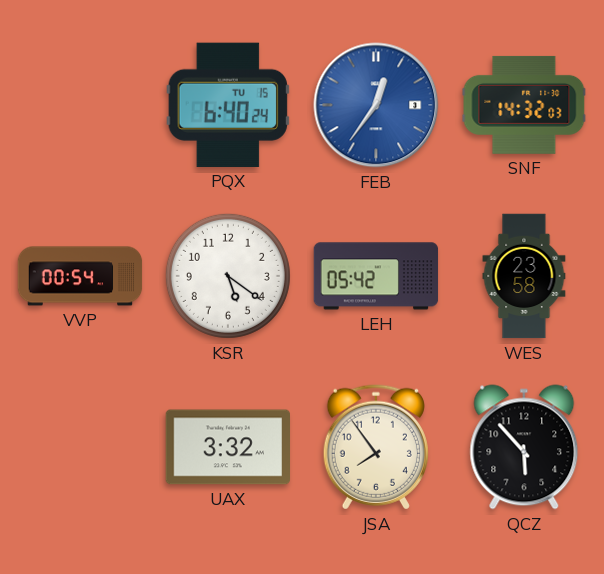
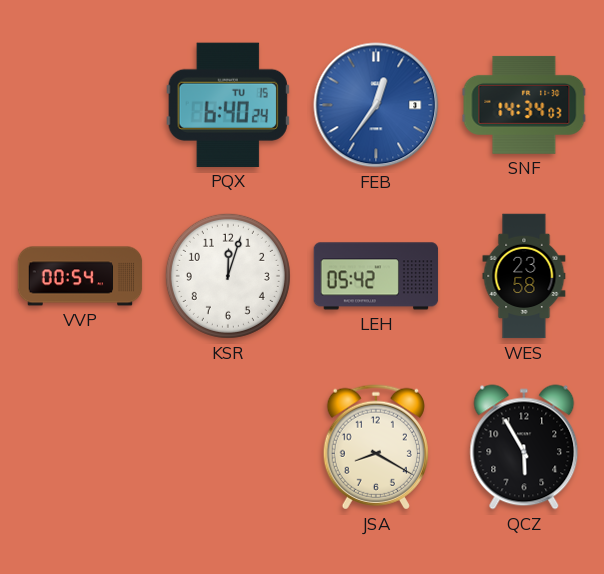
SNF: 14:32 -> 14:34 (524, 105)
KSR: 5:21 -> 12:03 (228, 276)
UAX: 3:32 -> none (227, 447)
JSA: 7:54 -> 8:20 (376, 447)
QCZ: 5:53 -> 5:55 (524, 447)
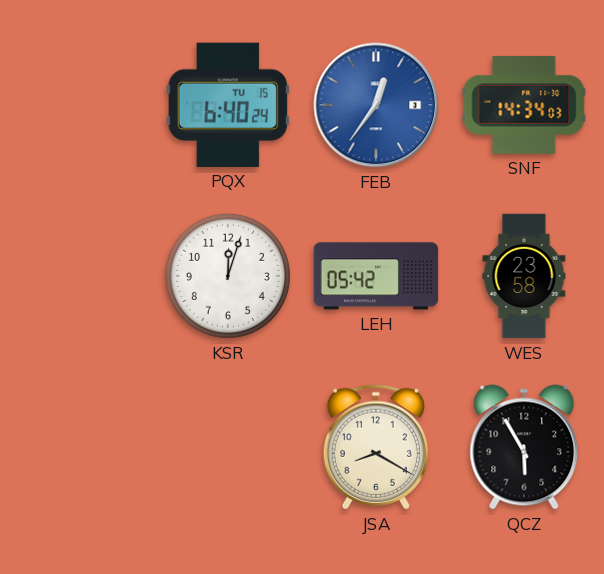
VVP: 00:54 -> none (80, 276)
